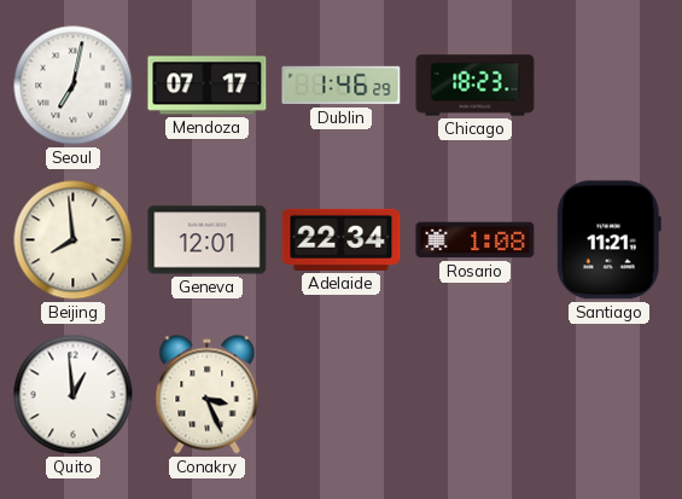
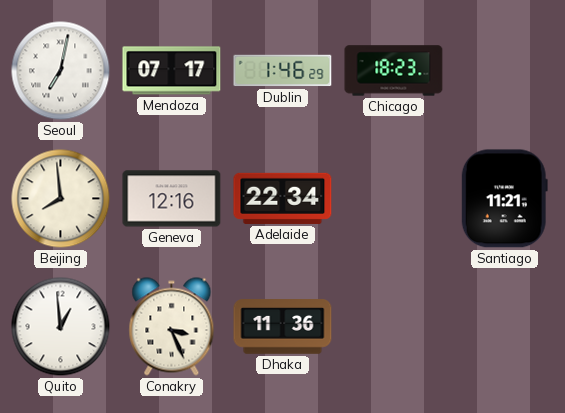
Geneva: 12:01 -> 12:16 (172, 199)
Rosario: 1:08 -> none (476, 240)
Dhaka: none -> 11:36 (283, 327)
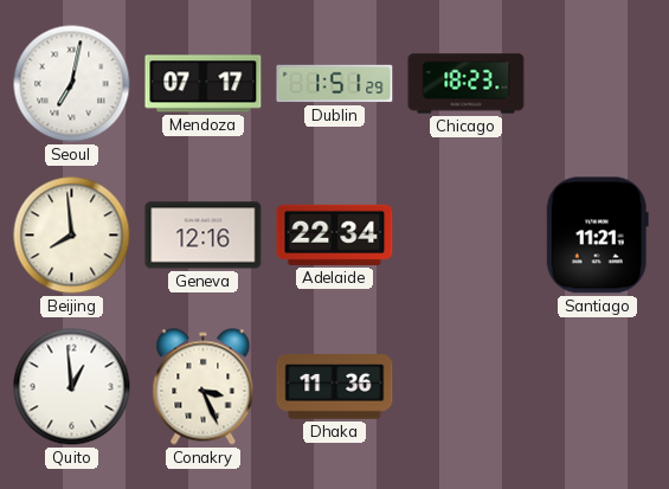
Dublin: 1:46 -> 1:51 (335, 84)
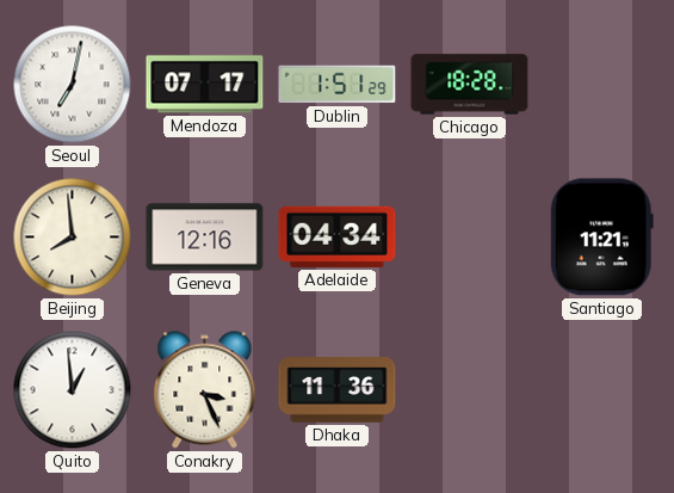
Chicago: 18:23 -> 18:28 (470, 85)
Adelaide: 22:34 -> 04:34 (338, 236)
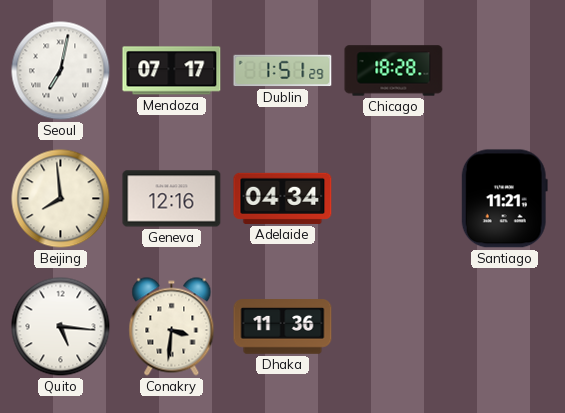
Quito: 12:59 -> 5:16 (61, 327)
Conakry: 3:26 -> 3:31 (172, 327)
